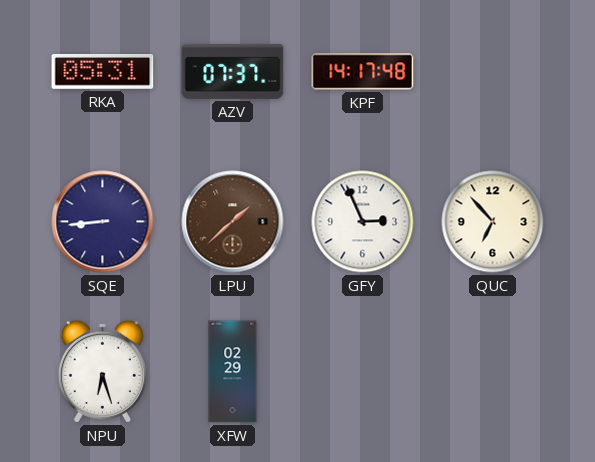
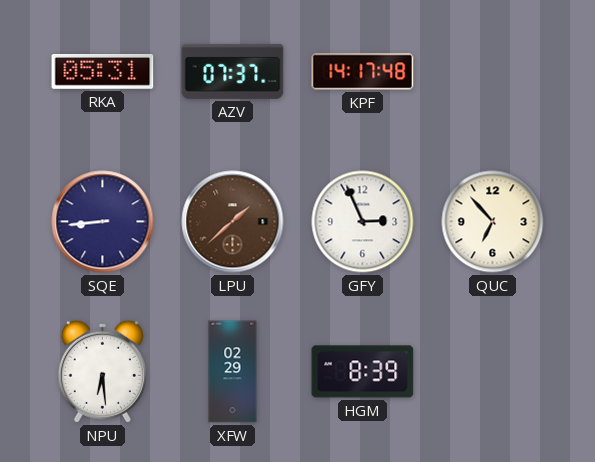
NPU: 6:27 -> 6:29 (102, 371)
HGM: none -> 8:39 (363, 372)
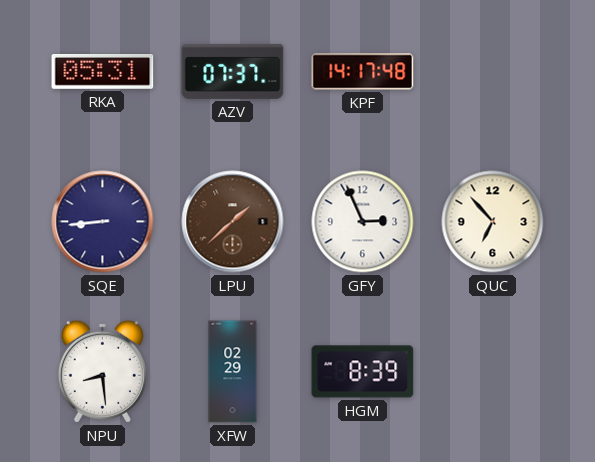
NPU: 6:29 -> 8:29 (102, 371)
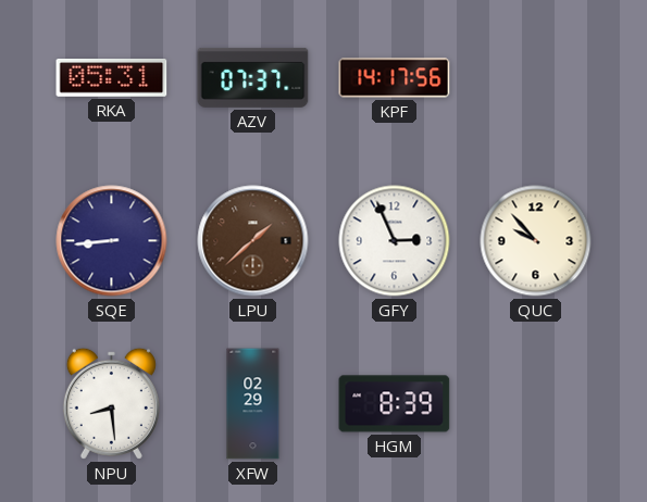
KPF: 14:17:48 -> 14:17:56 (395, 78)
QUC: 6:53 -> 9:53 (536, 241)
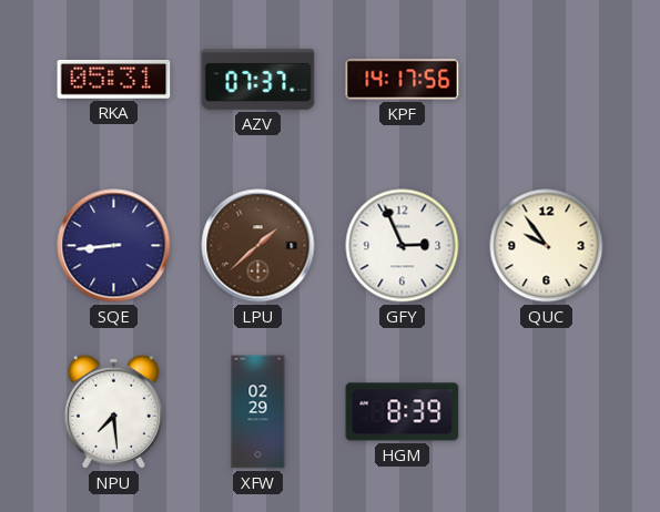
QUC: 9:53 -> 9:54 (547, 246)
NPU: 8:29 -> 7:29 (113, 411)
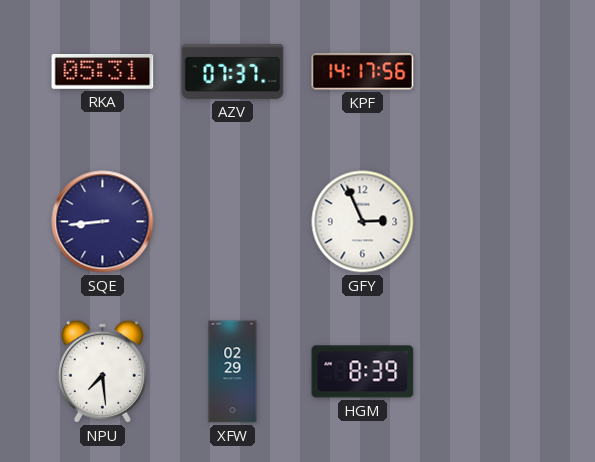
LPU: 1:38 -> none (258, 246)
QUC: 9:54 -> none (547, 246)
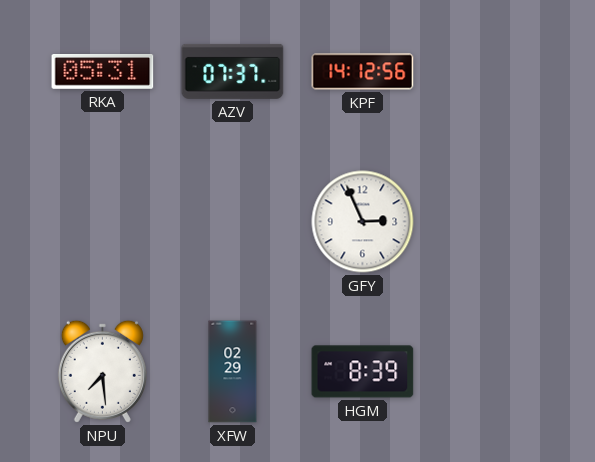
KPF: 14:17 -> 14:12 (363, 72)
SQE: 8:44 -> none (103, 222)
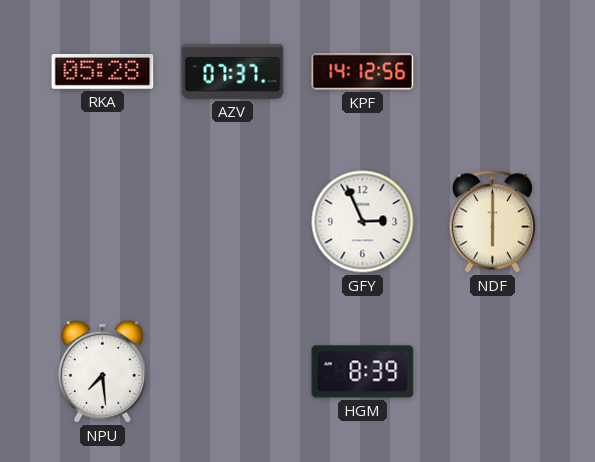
RKA: 05:31 -> 05:28 (103, 72)
NDF: none -> 6:00 (493, 222)
XFW: 02:29 -> none (233, 372)
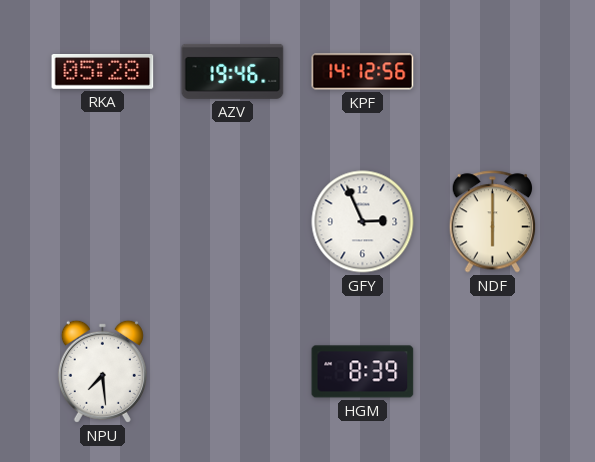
AZV: 07:37 -> 19:46 (233, 71)
